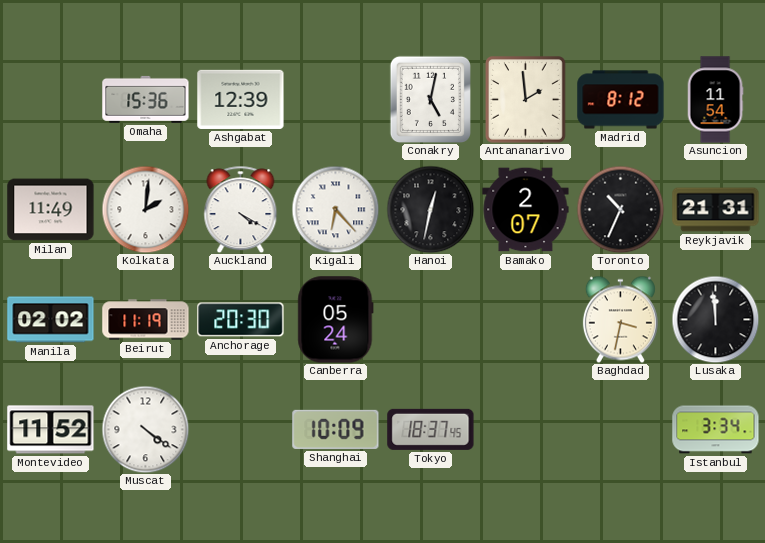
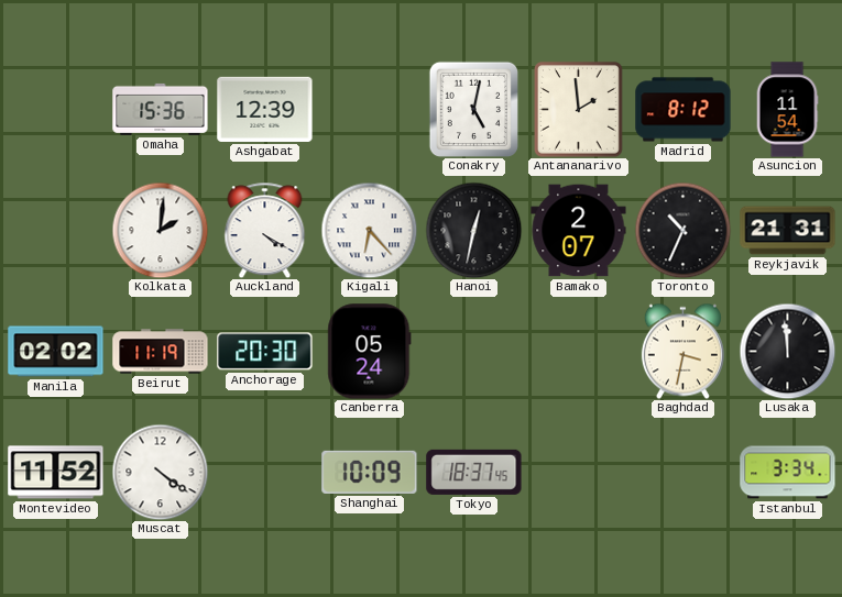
Milan: 11:49 -> none (51, 210)
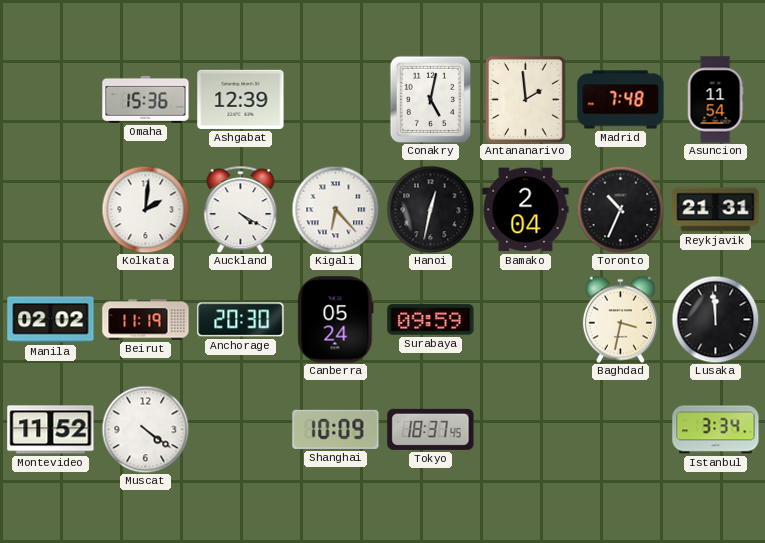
Madrid: 8:12 -> 7:48 (621, 100)
Bamako: 2:07 -> 2:04 (526, 210)
Surabaya: none -> 09:59 (431, 320)
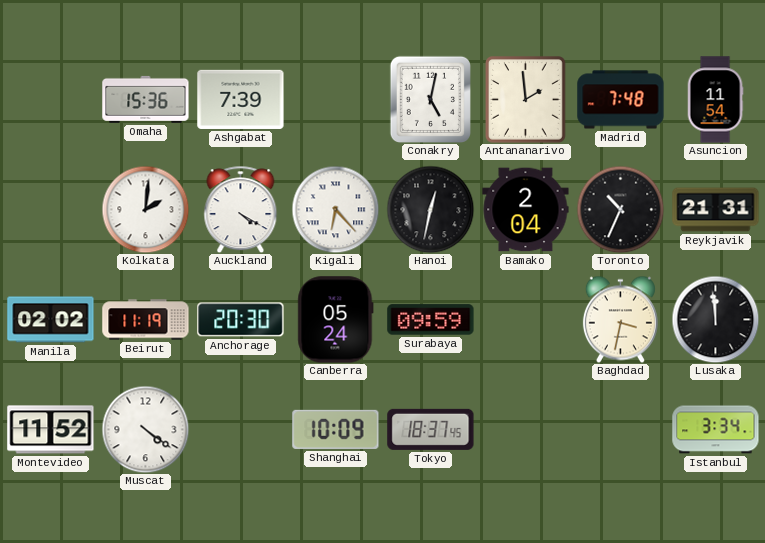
Ashgabat: 12:39 -> 7:39 (241, 99)
